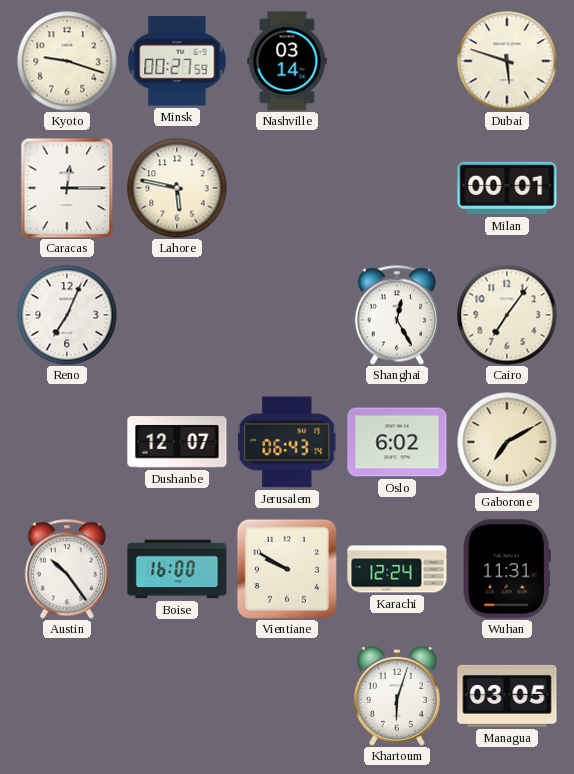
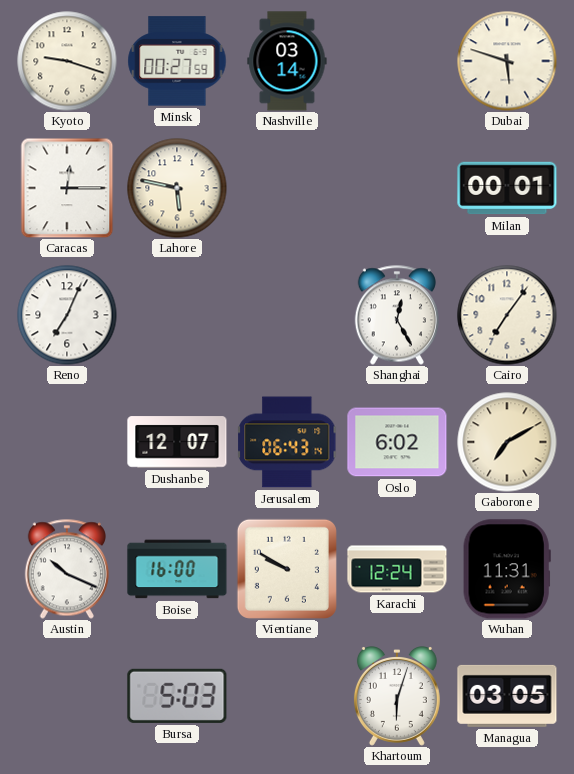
Austin: 10:24 -> 10:19 (67, 569)
Bursa: none -> 5:03 (177, 696)
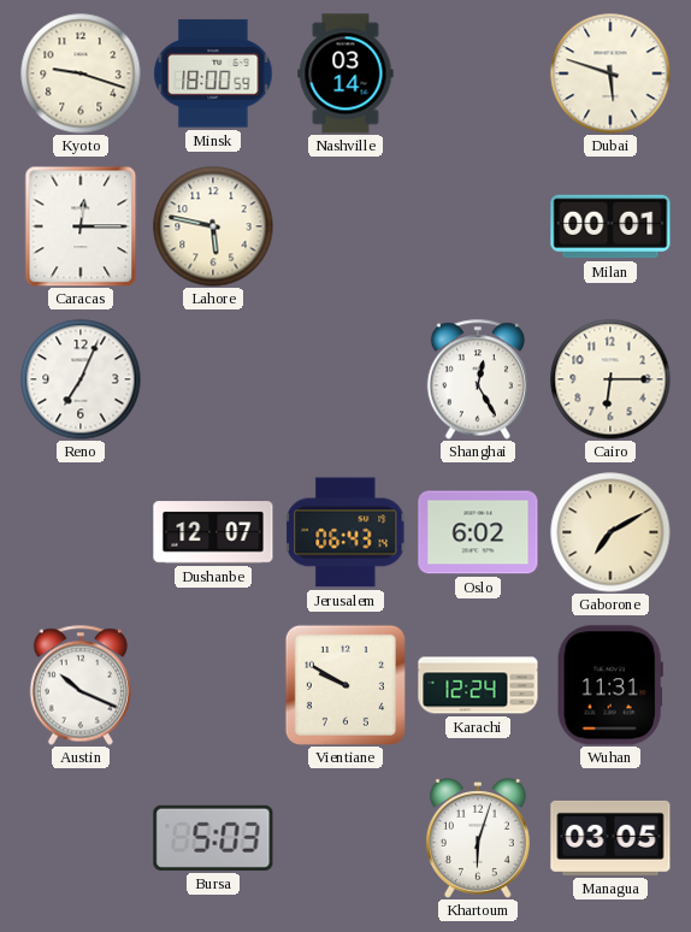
Minsk: 00:27 -> 18:00 (213, 73)
Cairo: 7:06 -> 6:15 (610, 379)
Boise: 16:00 -> none (177, 569)
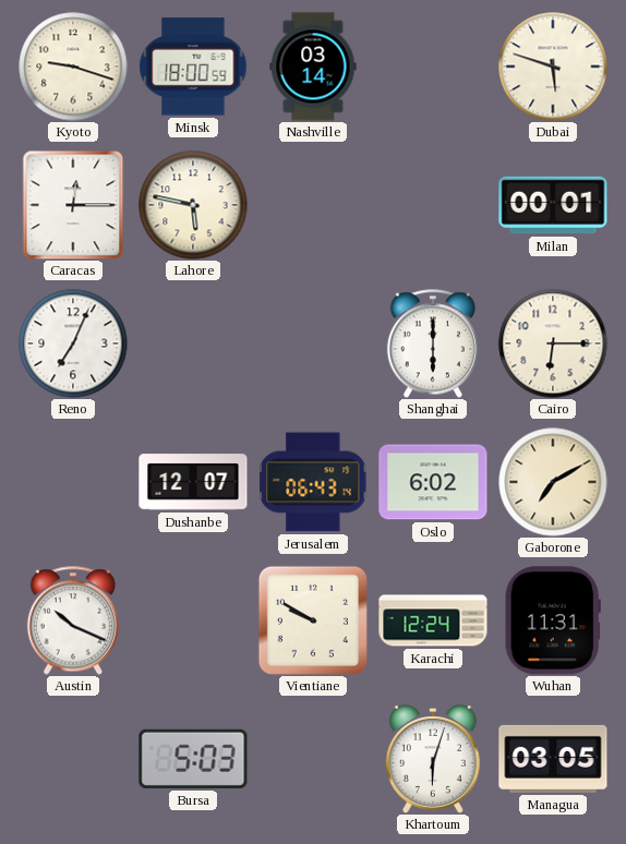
Shanghai: 12:25 -> 6:00 (433, 343)
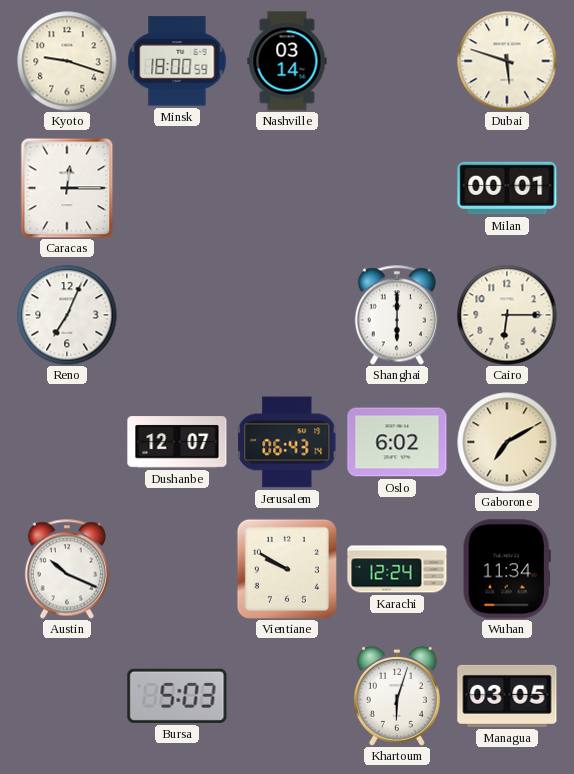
Lahore: 5:47 -> none (193, 205)
Wuhan: 11:31 -> 11:34 (507, 569)
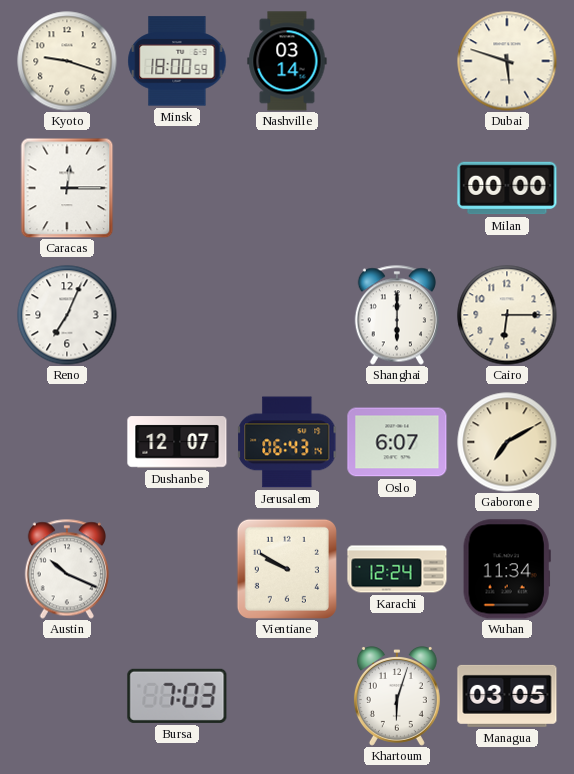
Milan: 00:01 -> 00:00 (507, 188)
Oslo: 6:02 -> 6:07 (397, 442)
Bursa: 5:03 -> 7:03 (177, 696)
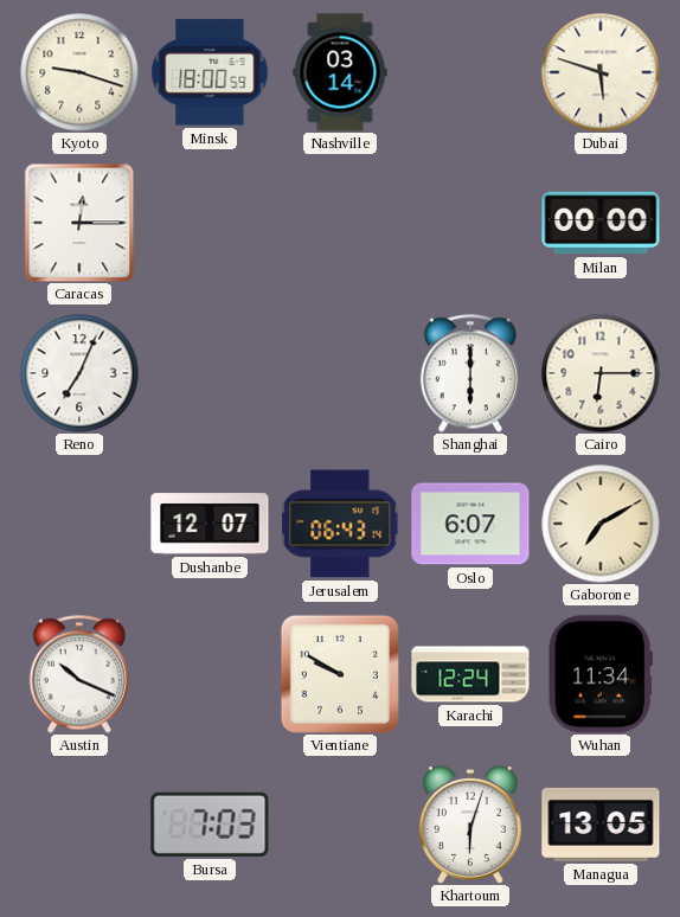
Managua: 03:05 -> 13:05 (601, 825)
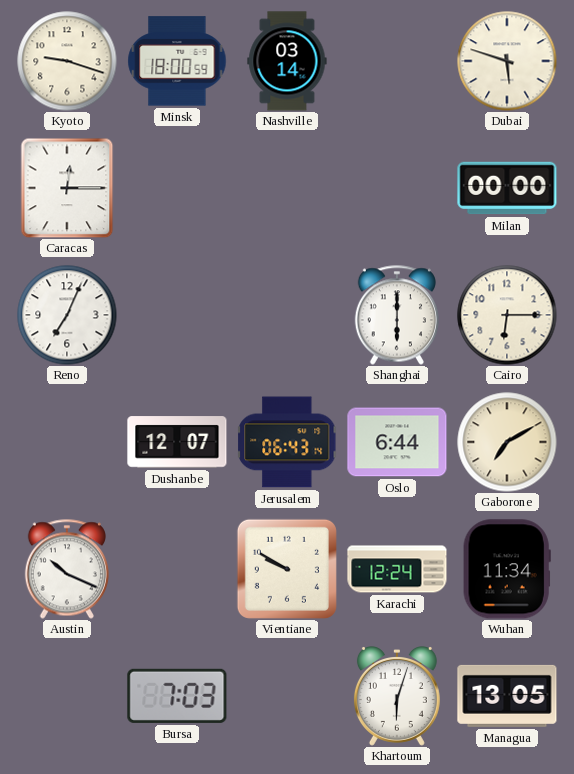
Oslo: 6:07 -> 6:44 (397, 442)
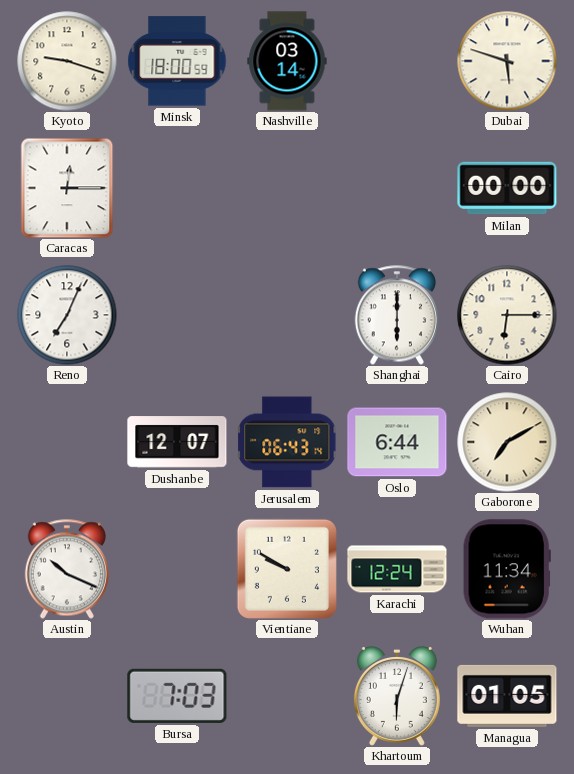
Managua: 13:05 -> 01:05 (507, 696)
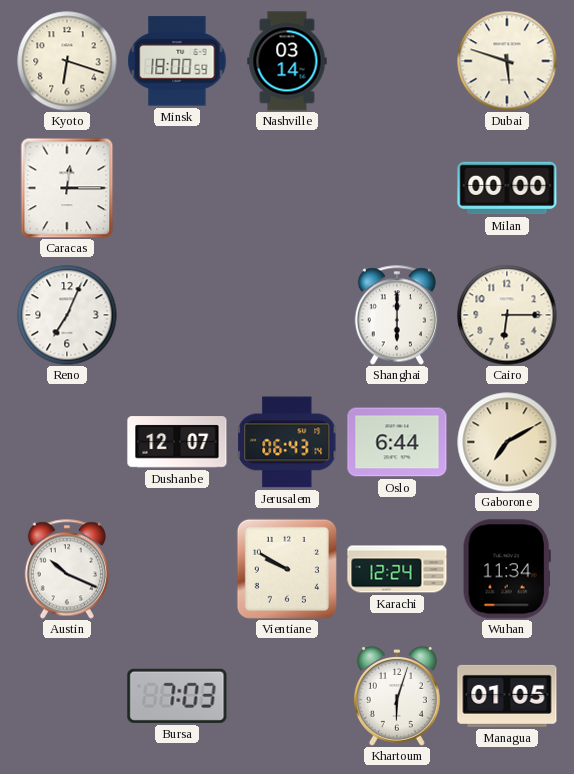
Kyoto: 9:18 -> 6:18 (67, 61)
